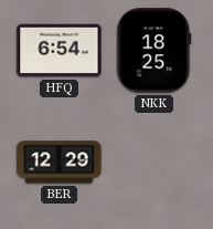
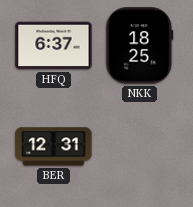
HFQ: 6:54 -> 6:37 (54, 46)
BER: 12:29 -> 12:31 (54, 147)
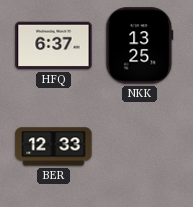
NKK: 18:25 -> 13:25 (140, 46)
BER: 12:31 -> 12:33 (54, 147)
